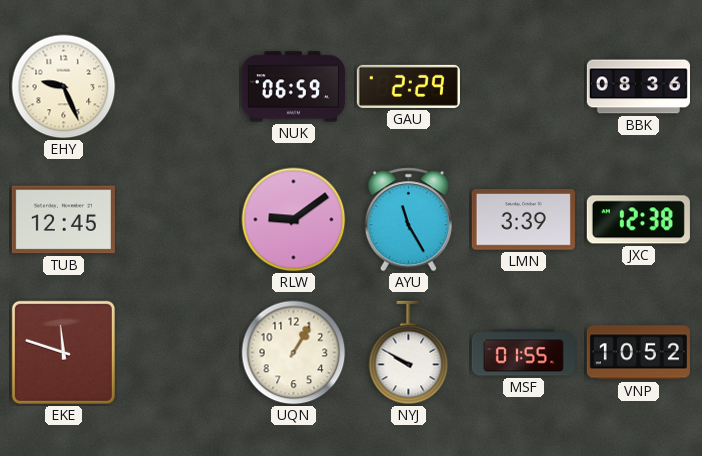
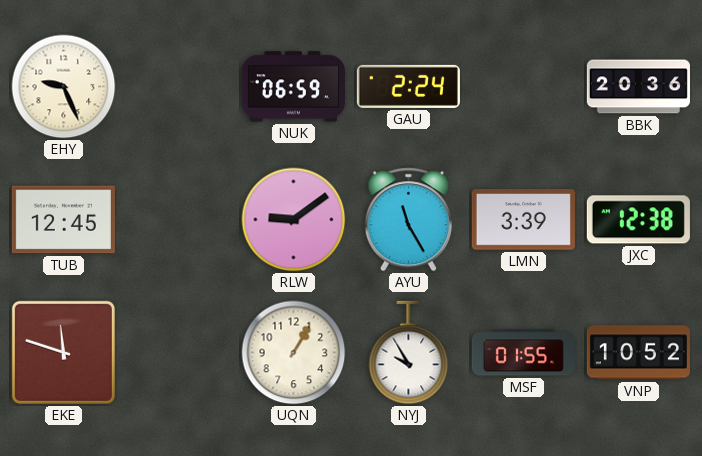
GAU: 2:29 -> 2:24 (408, 86)
BBK: 08:36 -> 20:36 (638, 87)
NYJ: 9:50 -> 9:55 (409, 353)
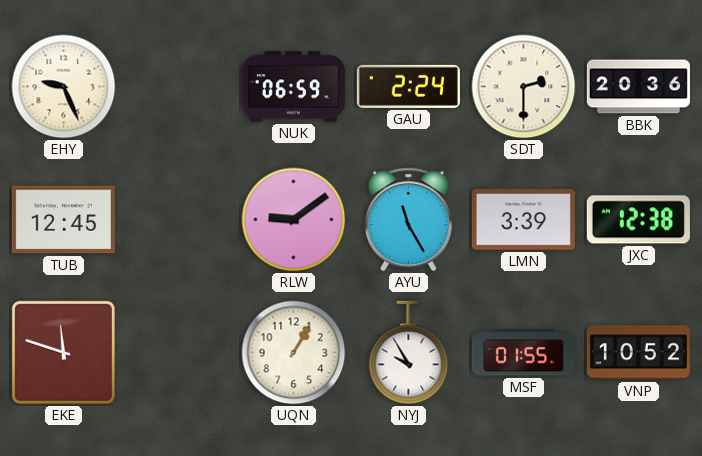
SDT: none -> 2:30 (524, 87)
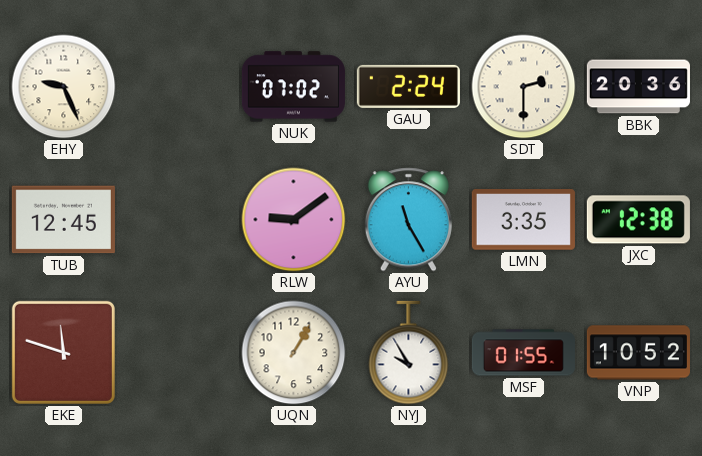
NUK: 06:59 -> 07:02 (293, 87)
LMN: 3:39 -> 3:35 (523, 220)
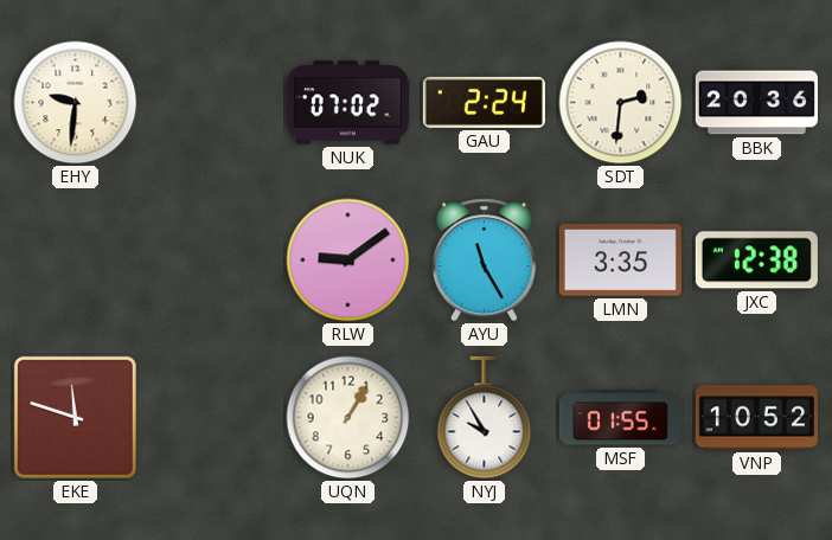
EHY: 9:26 -> 9:31 (76, 103)
SDT: 2:30 -> 2:31 (621, 103)
TUB: 12:45 -> none (63, 220)
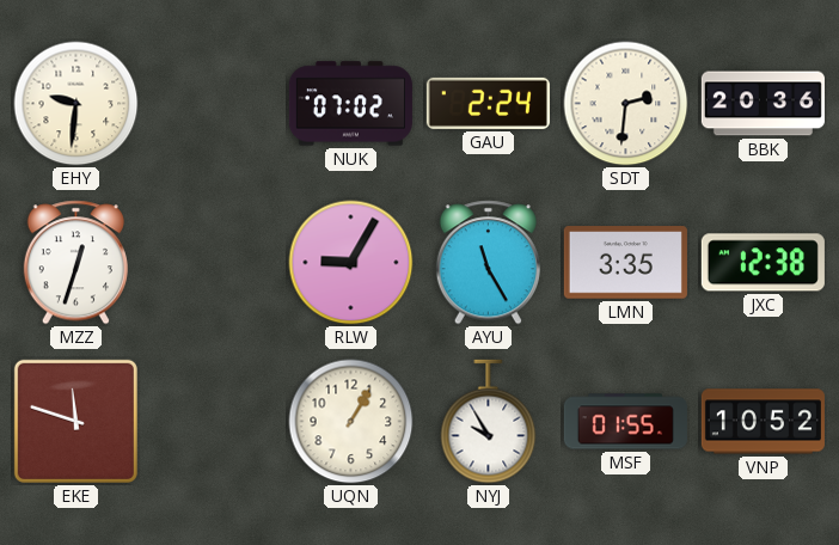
MZZ: none -> 12:33 (75, 263)
RLW: 9:09 -> 9:05 (351, 263)
